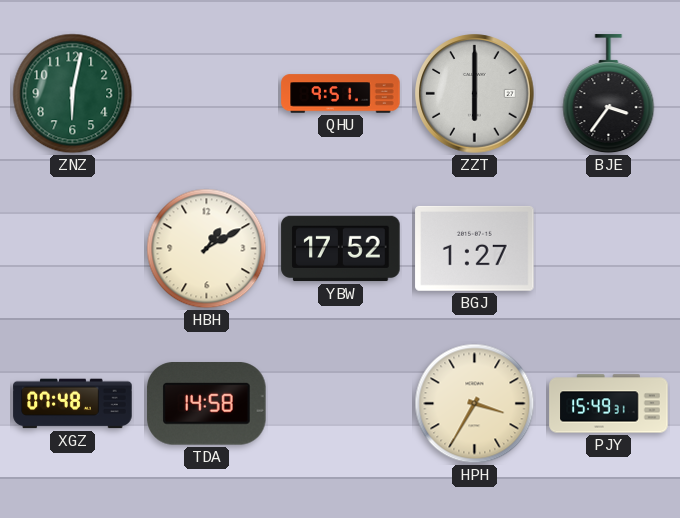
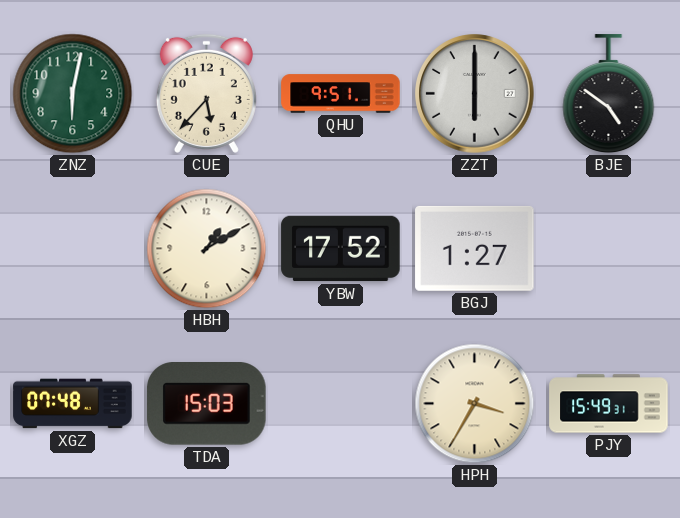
CUE: none -> 5:37 (206, 93)
BJE: 3:36 -> 4:51 (609, 94)
TDA: 14:58 -> 15:03 (207, 404)
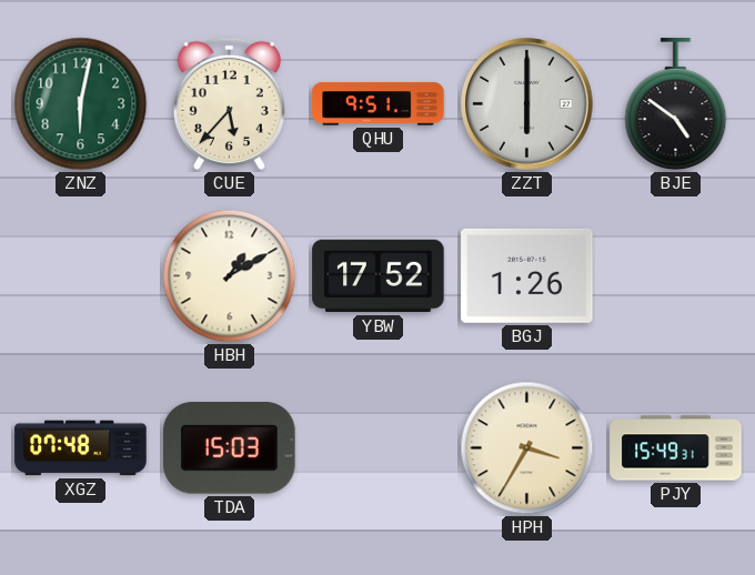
BGJ: 1:27 -> 1:26 (527, 275)
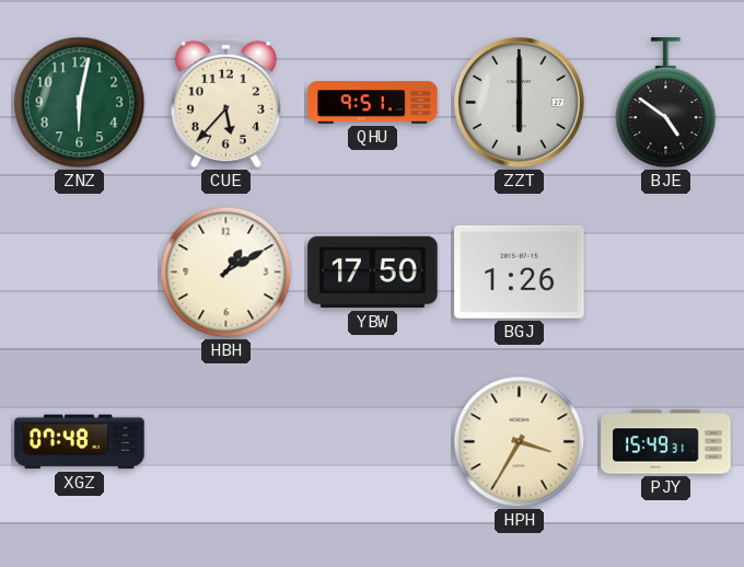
YBW: 17:52 -> 17:50 (373, 273)
TDA: 15:03 -> none (230, 448)
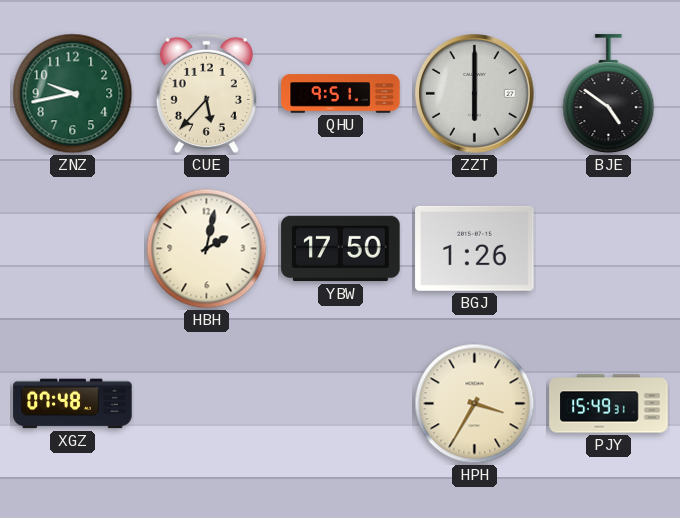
ZNZ: 6:02 -> 9:43 (73, 94)
HBH: 1:10 -> 2:02 (207, 249)
